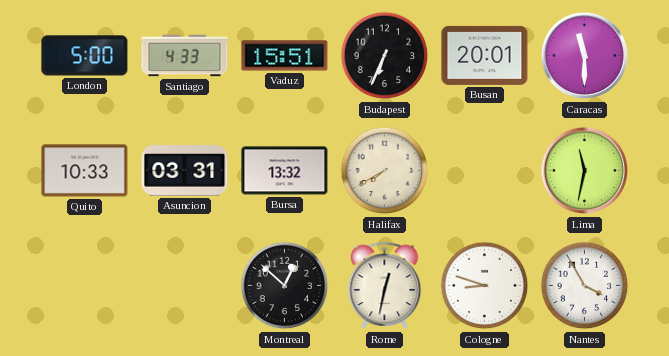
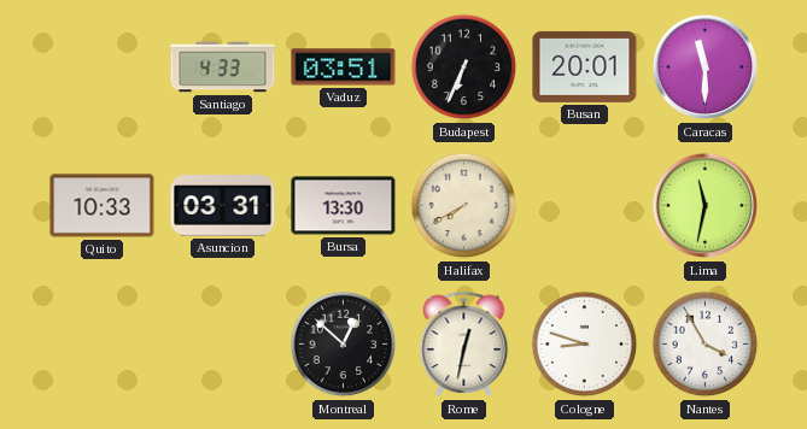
London: 5:00 -> none (85, 56)
Vaduz: 15:51 -> 03:51 (344, 67)
Bursa: 13:32 -> 13:30 (344, 206)
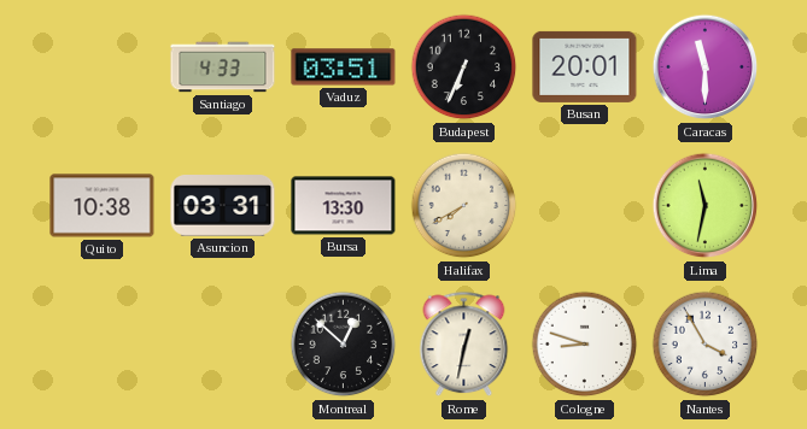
Quito: 10:33 -> 10:38 (103, 206)
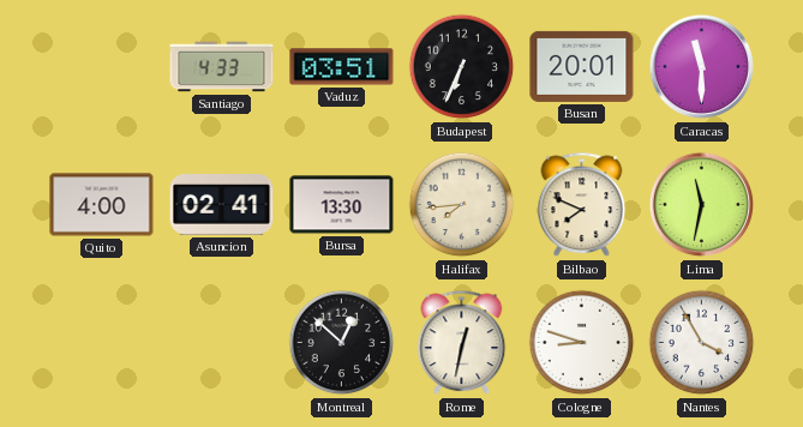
Quito: 10:38 -> 4:00 (102, 205)
Asuncion: 03:31 -> 02:41 (222, 205)
Halifax: 7:40 -> 7:44 (462, 205)
Bilbao: none -> 7:49 (582, 205)
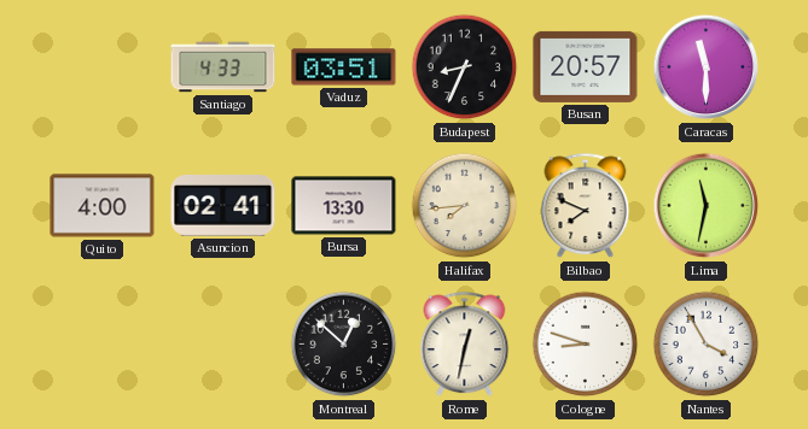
Budapest: 6:34 -> 8:34 (465, 67)
Busan: 20:01 -> 20:57 (586, 66)
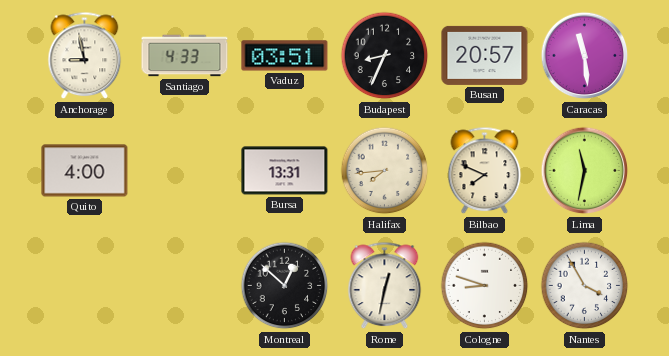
Anchorage: none -> 8:58 (85, 56)
Caracas: 11:30 -> 11:29 (585, 56)
Asuncion: 02:41 -> none (223, 206)
Bursa: 13:30 -> 13:31 (285, 171)
